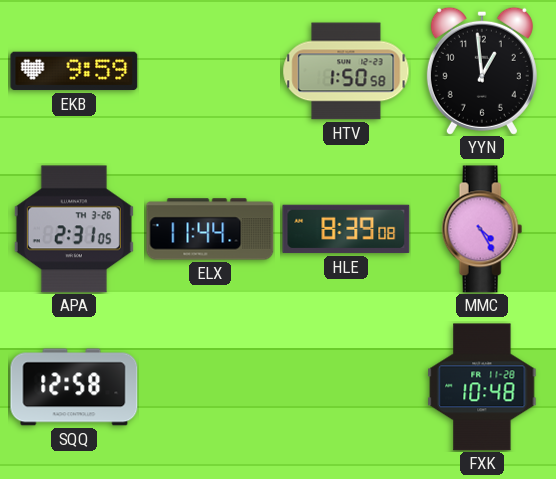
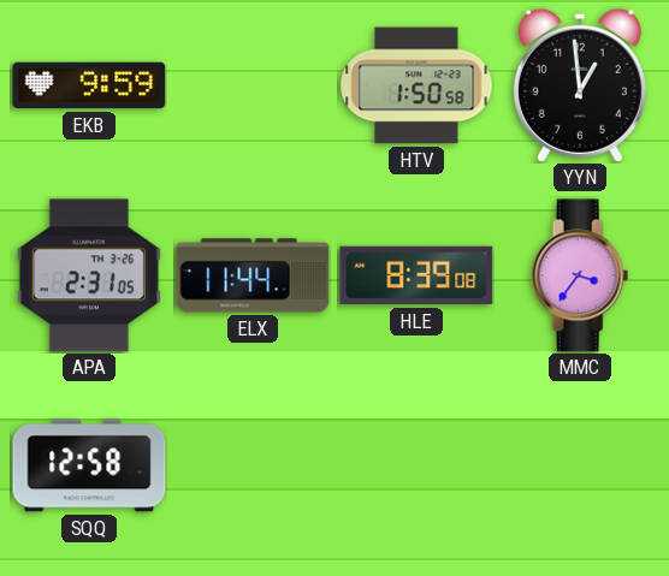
MMC: 4:25 -> 3:36 (580, 275)
FXK: 10:48 -> none (482, 387)
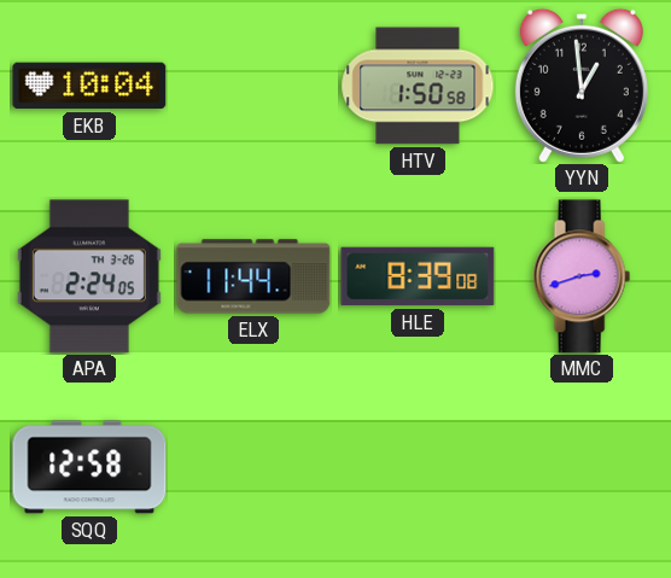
EKB: 9:59 -> 10:04 (89, 86)
APA: 2:31 -> 2:24 (89, 276)
MMC: 3:36 -> 2:42 (582, 276)
